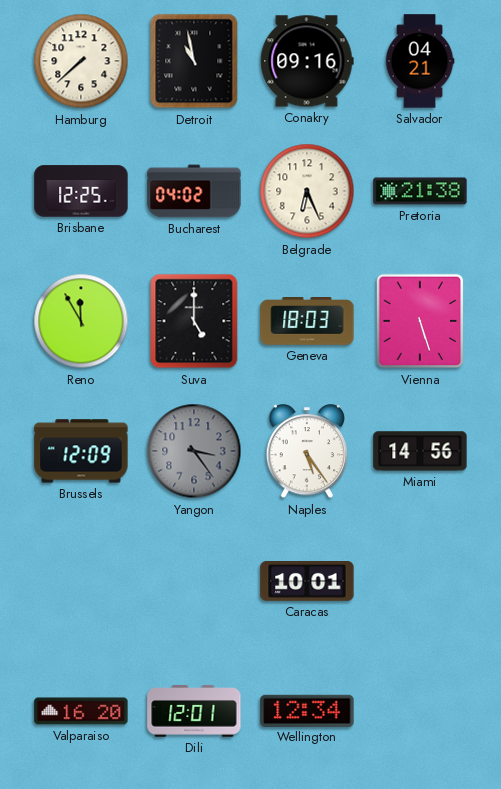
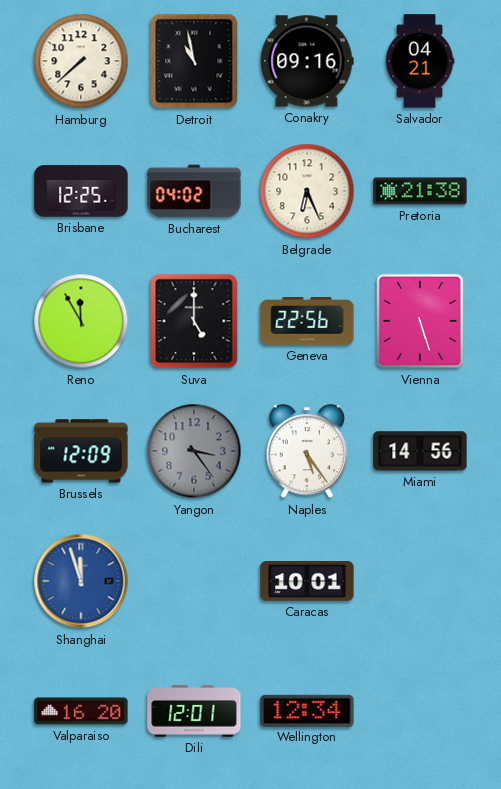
Geneva: 18:03 -> 22:56 (307, 321)
Shanghai: none -> 11:57 (81, 581)
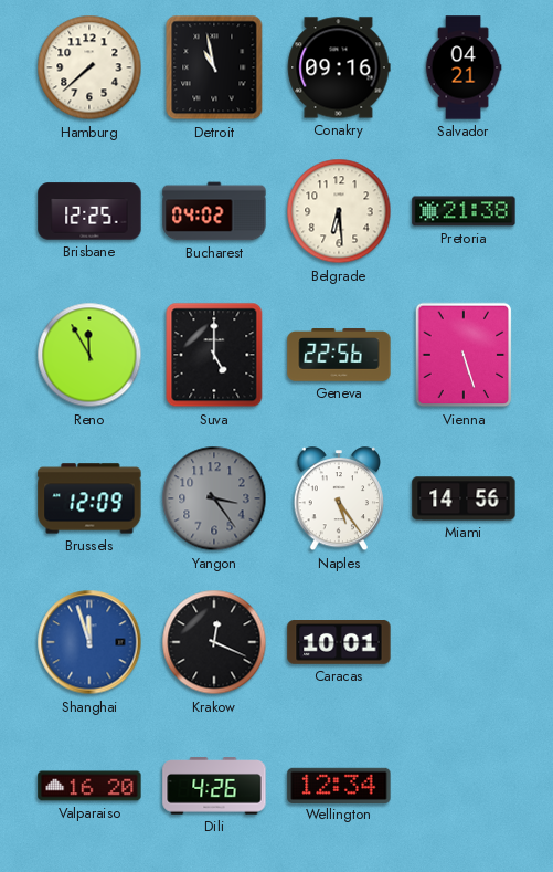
Belgrade: 6:26 -> 6:29 (339, 211)
Krakow: none -> 12:19 (214, 642)
Dili: 12:01 -> 4:26 (214, 786)
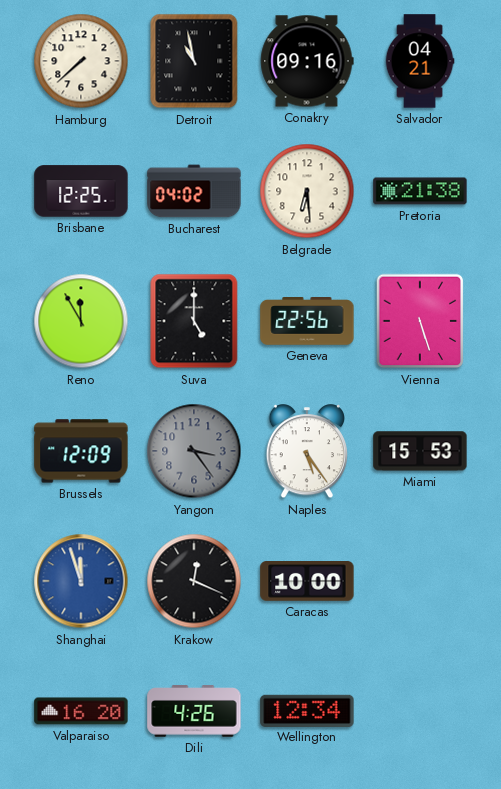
Miami: 14:56 -> 15:53 (420, 451)
Caracas: 10:01 -> 10:00 (307, 581)
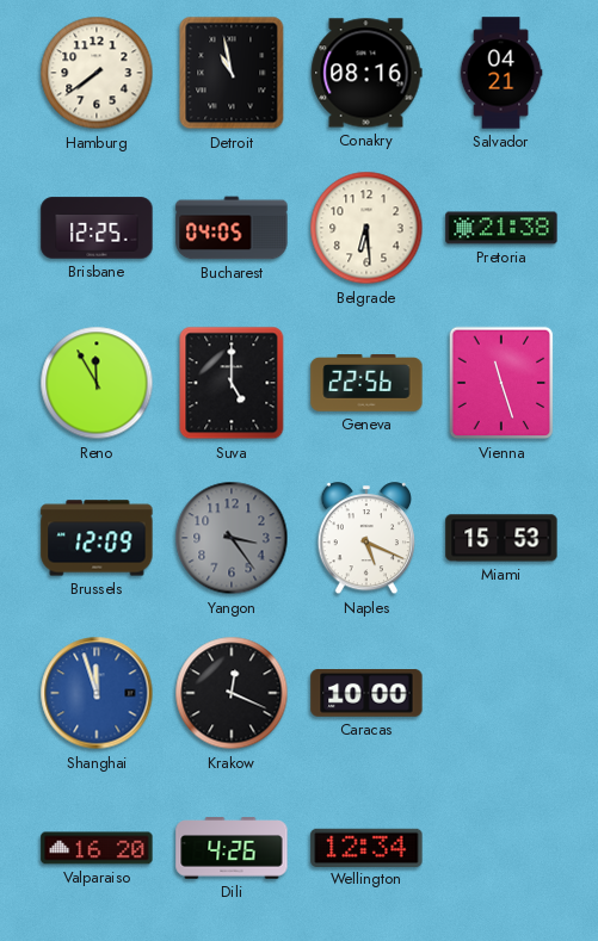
Hamburg: 7:38 -> 7:39 (97, 73)
Conakry: 09:16 -> 08:16 (366, 73)
Bucharest: 04:02 -> 04:05 (232, 228)
Vienna: 5:27 -> 11:27 (501, 383)
Naples: 5:24 -> 5:19 (365, 539)
